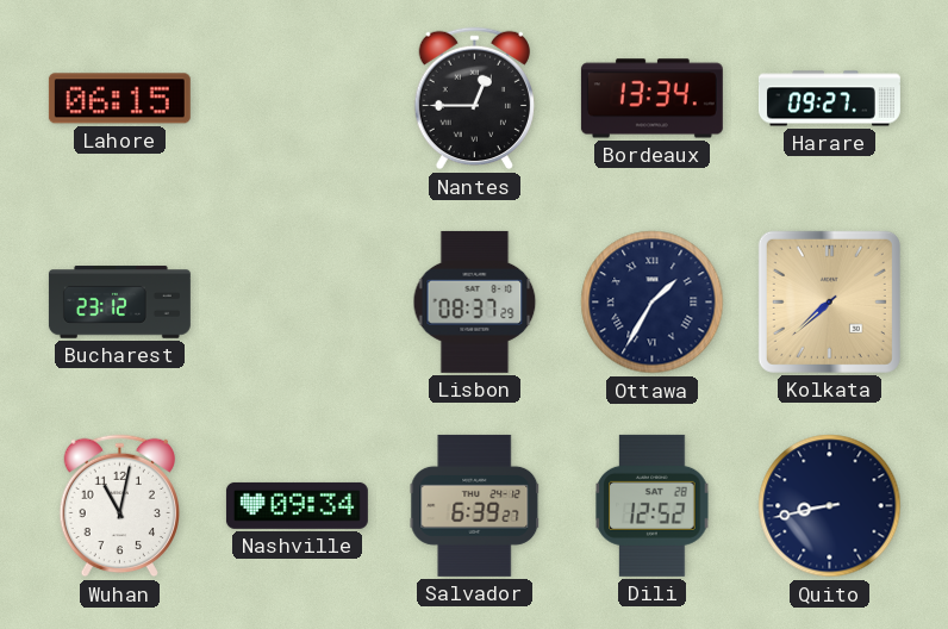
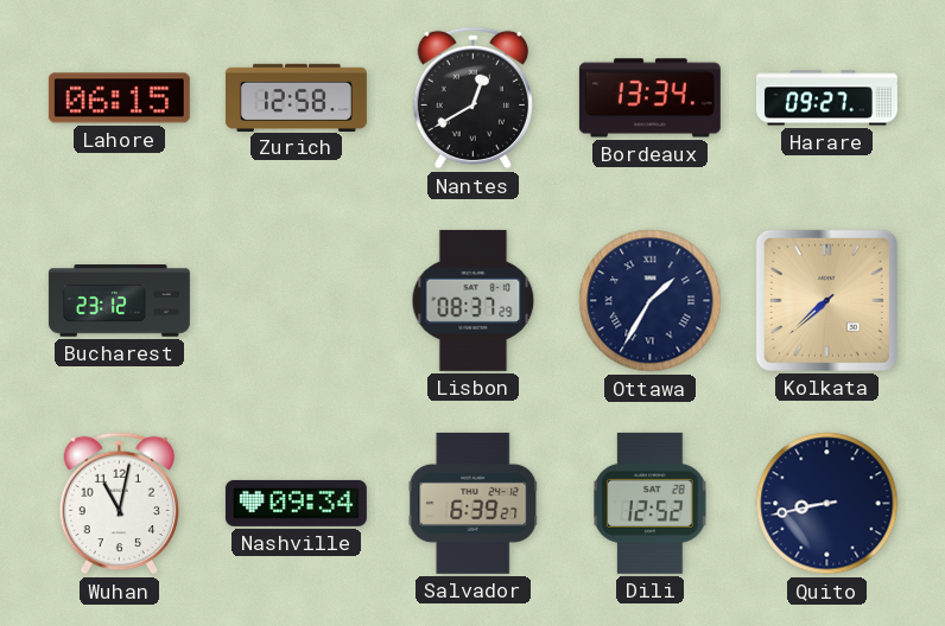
Zurich: none -> 12:58 (296, 97)
Nantes: 12:45 -> 12:40 (472, 98)
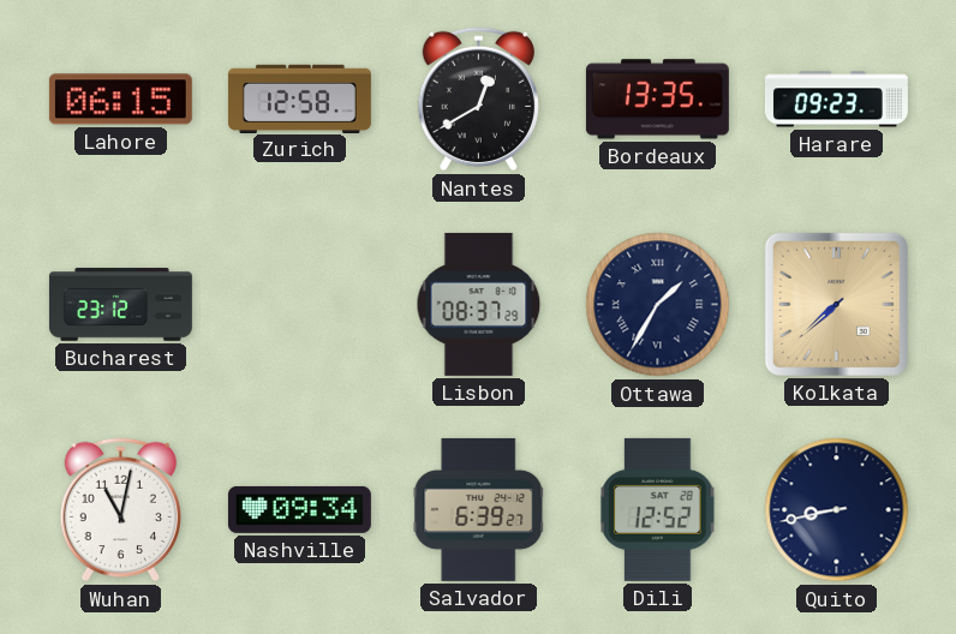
Bordeaux: 13:34 -> 13:35 (657, 100)
Harare: 09:27 -> 09:23 (836, 100)
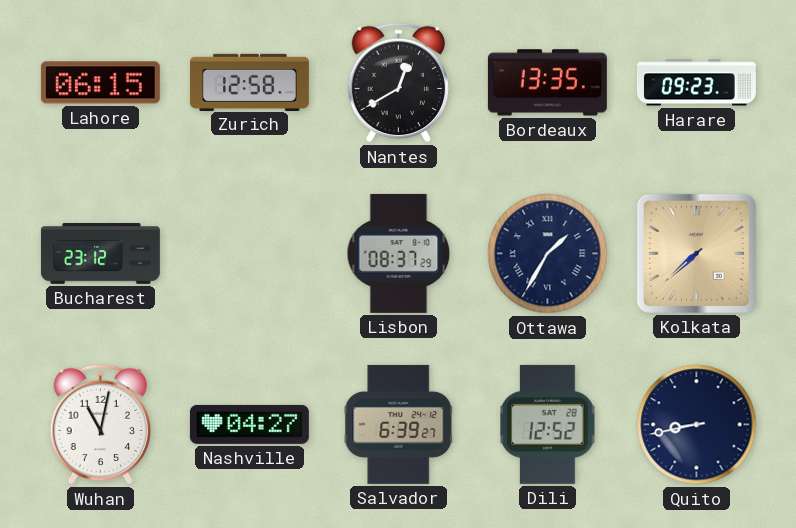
Nashville: 09:34 -> 04:27 (249, 424)
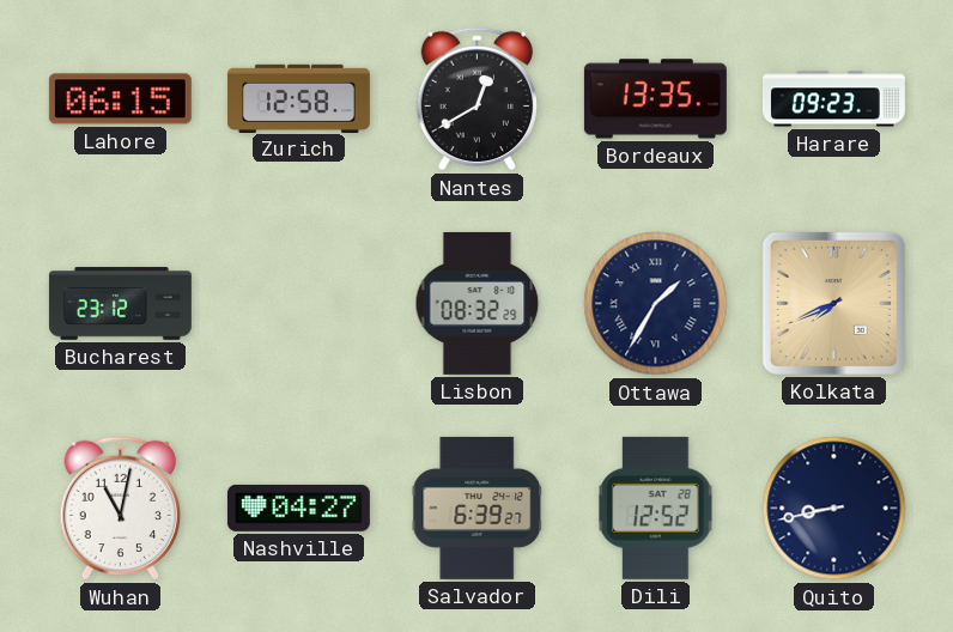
Lisbon: 08:37 -> 08:32 (478, 303)
Kolkata: 7:38 -> 7:41 (833, 303)
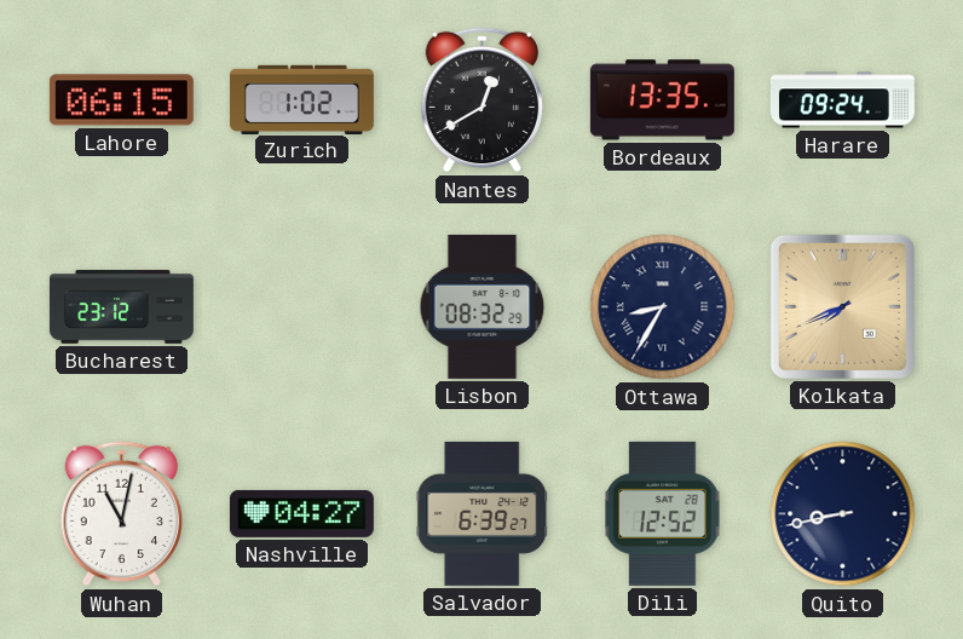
Zurich: 12:58 -> 1:02 (301, 99)
Harare: 09:23 -> 09:24 (842, 100)
Ottawa: 1:35 -> 8:35 (663, 307)
